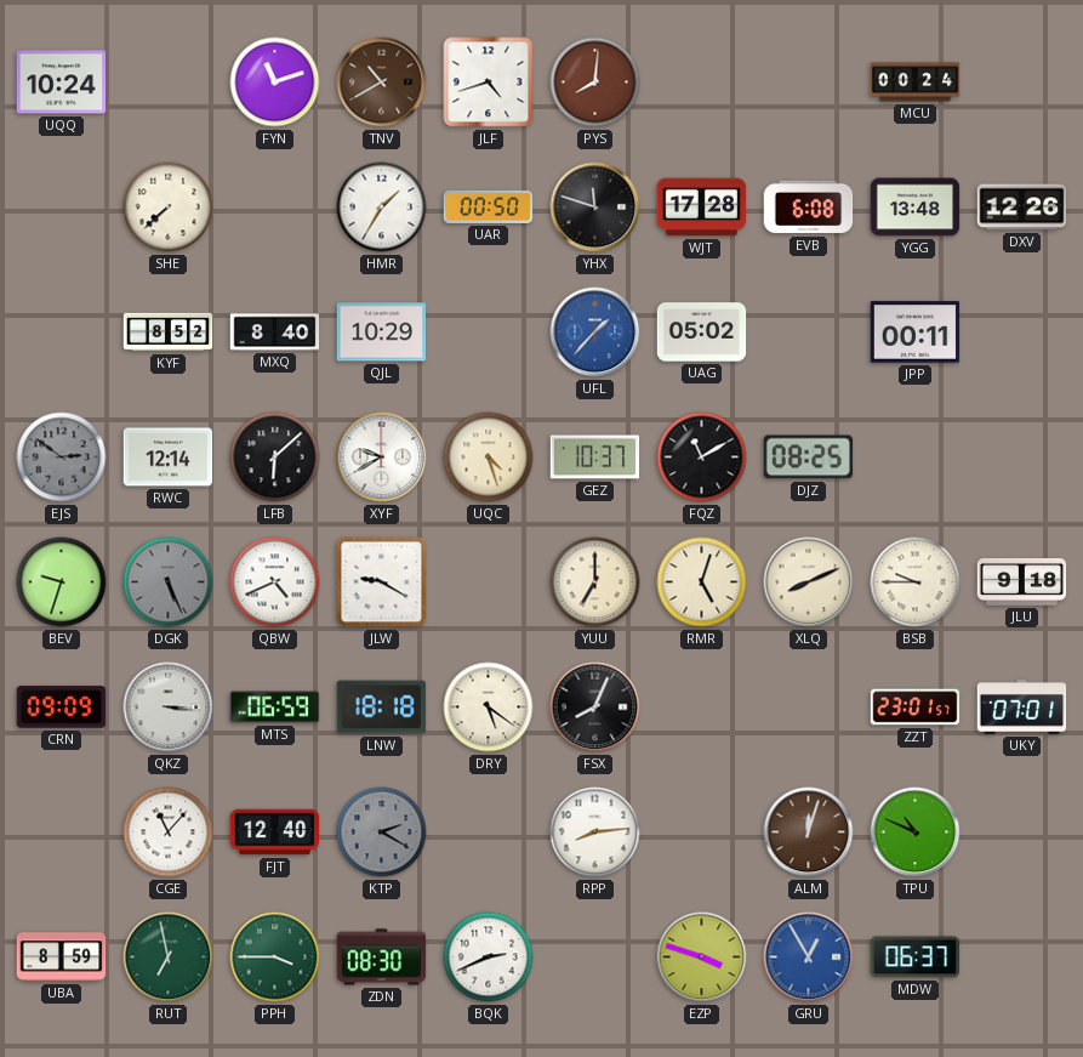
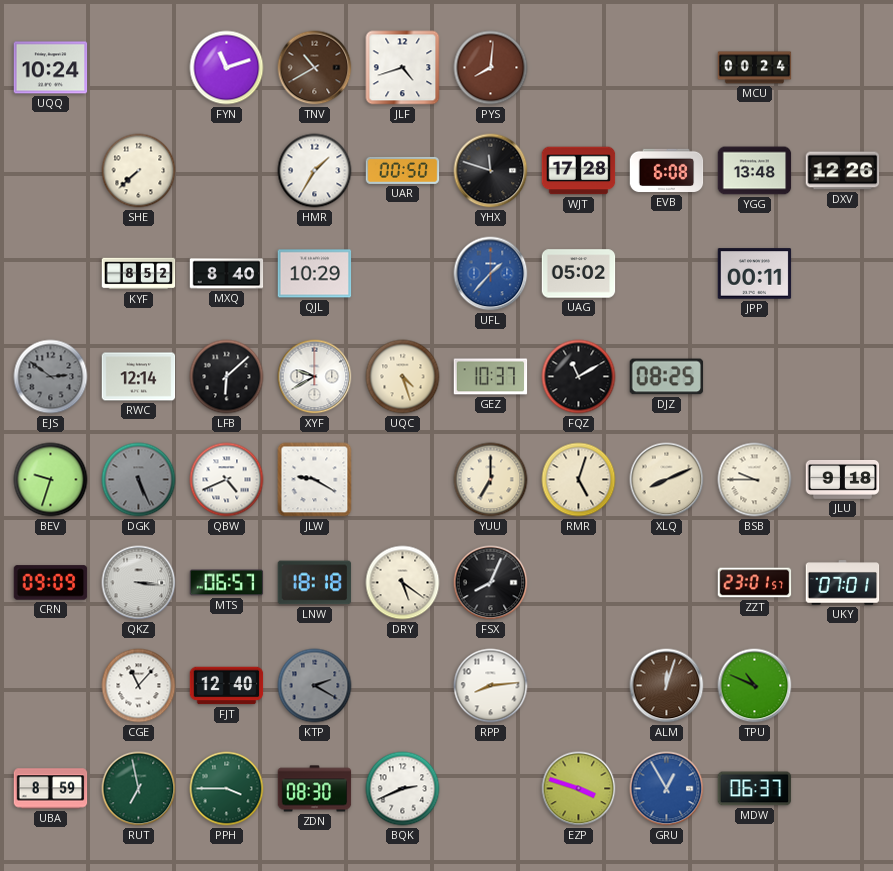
MTS: 06:59 -> 06:57 (227, 583)
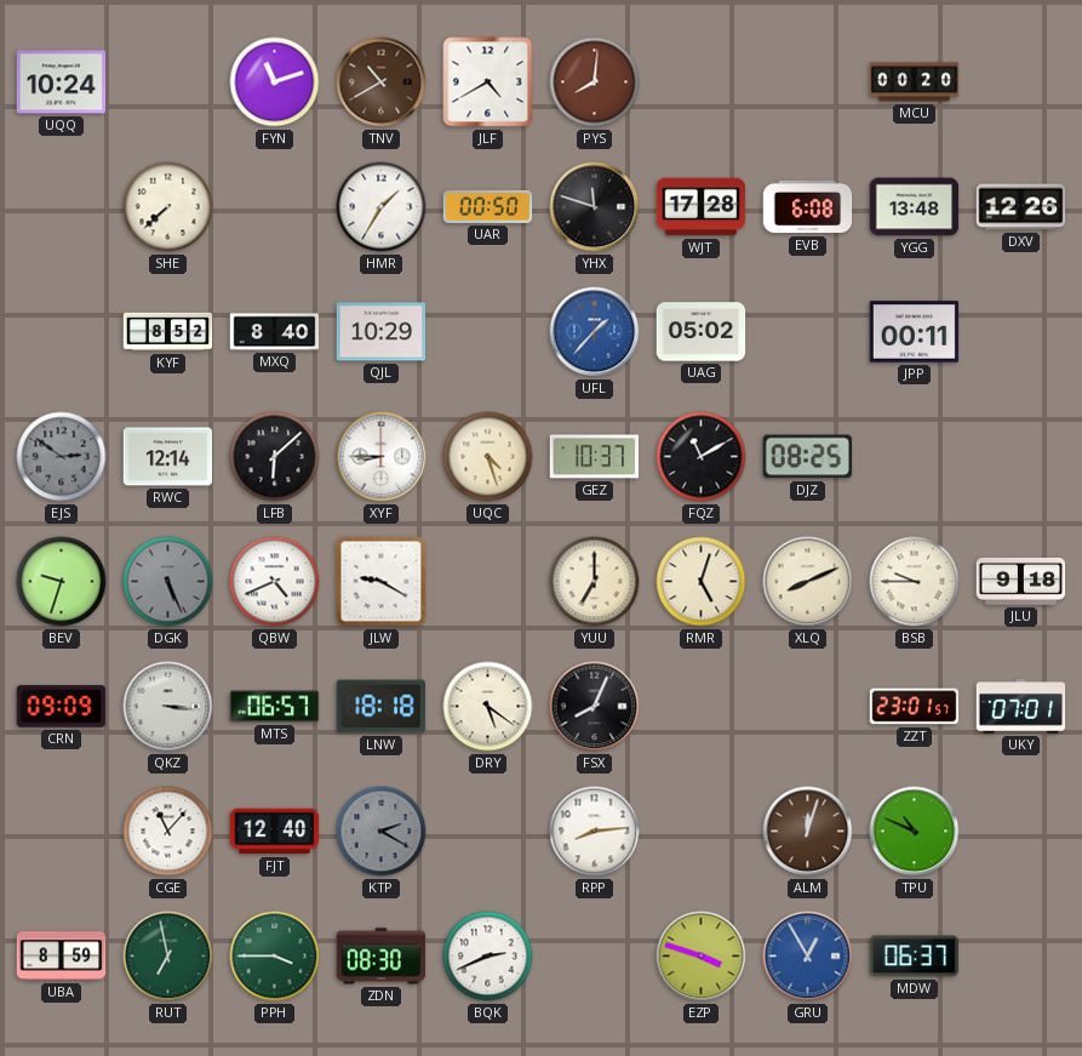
JLF: 4:42 -> 4:40 (488, 82)
MCU: 00:24 -> 00:20 (915, 82)
XYF: 9:40 -> 8:45 (382, 457)
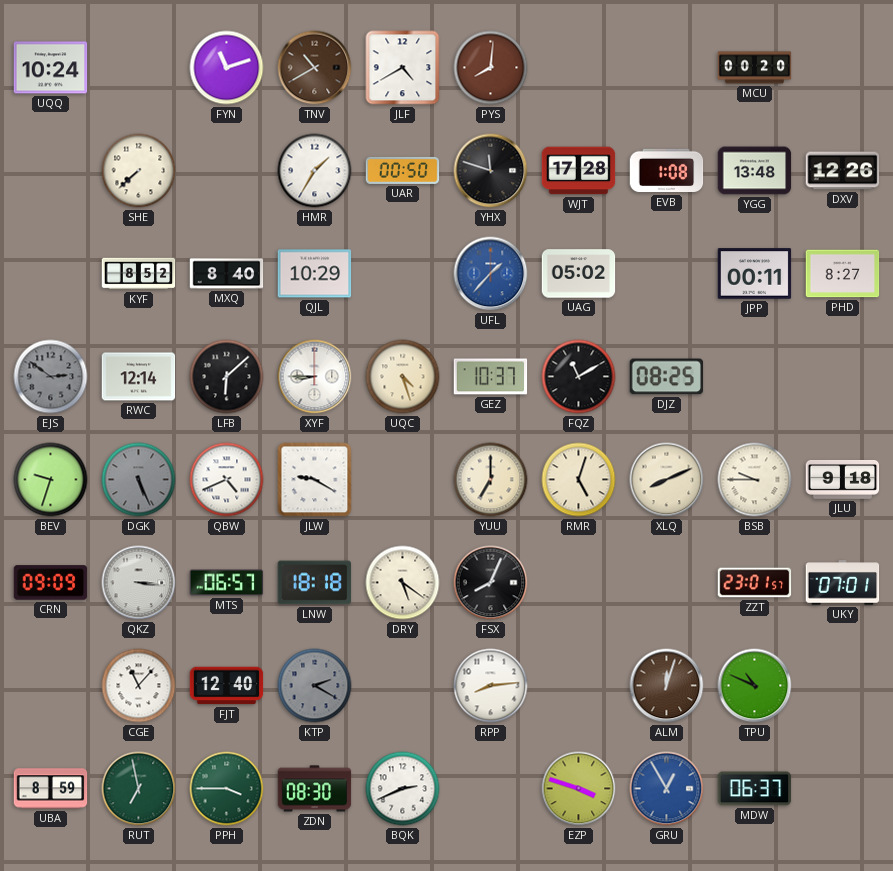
EVB: 6:08 -> 1:08 (667, 171)
PHD: none -> 8:27 (843, 274)
